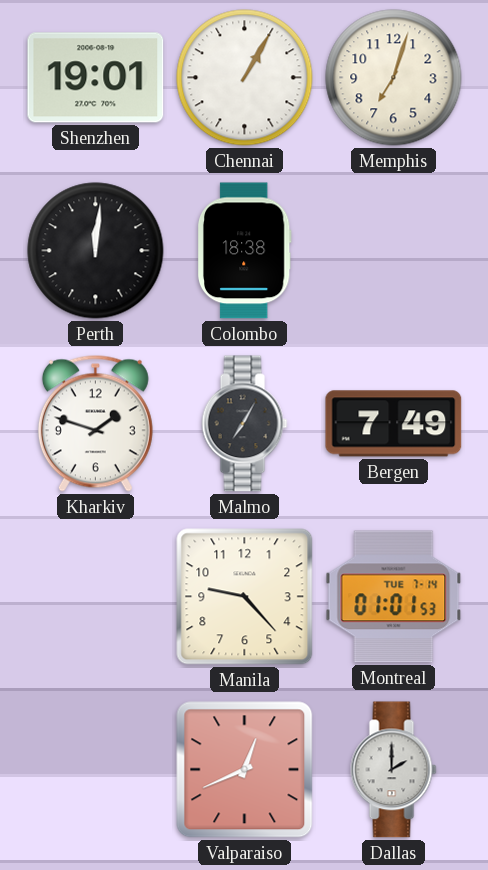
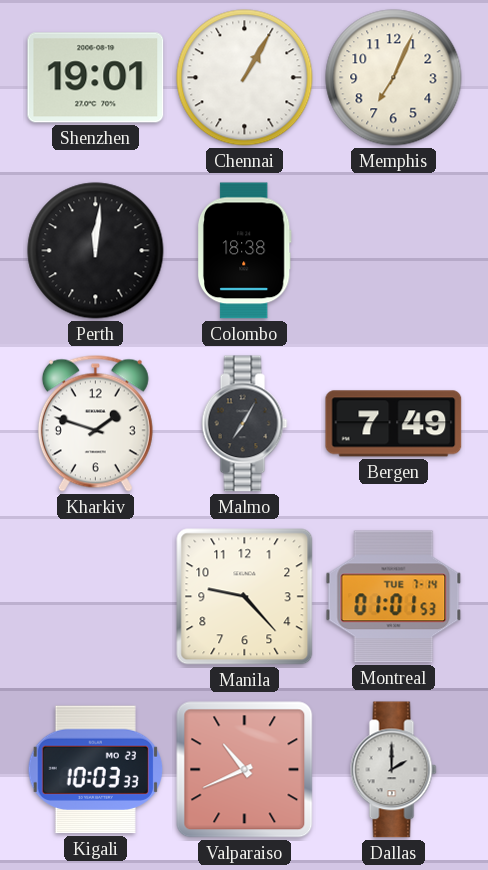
Memphis: 7:03 -> 7:04 (394, 78)
Kigali: none -> 10:03 (95, 770)
Valparaiso: 12:41 -> 10:41 (245, 770)
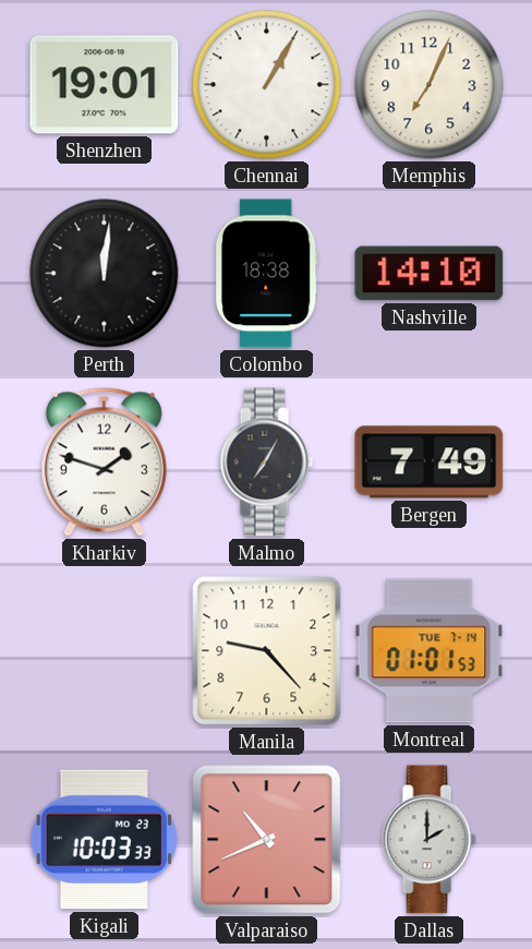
Nashville: none -> 14:10 (430, 274)
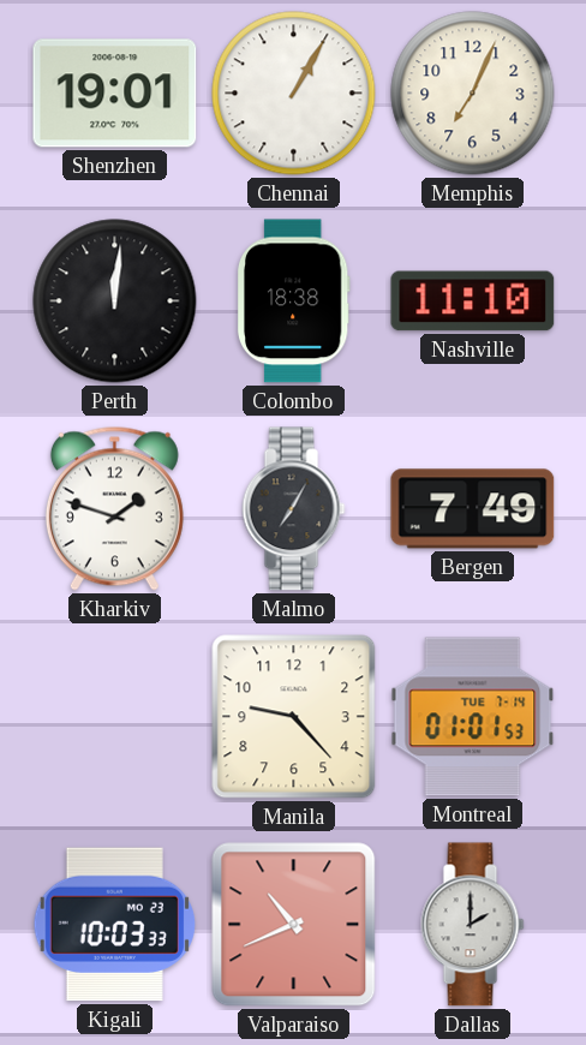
Nashville: 14:10 -> 11:10 (473, 301)
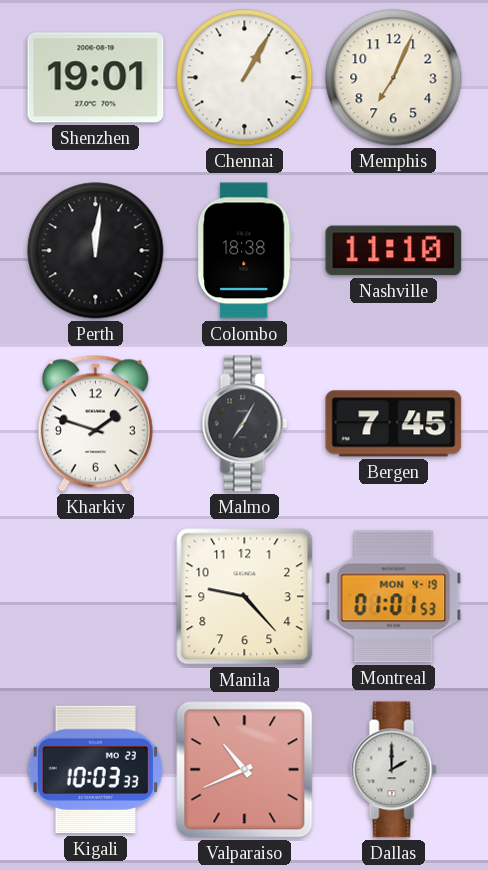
Bergen: 7:49 -> 7:45 (394, 424)
Montreal date: TUE 7-14 -> MON 4-19 (394, 597)
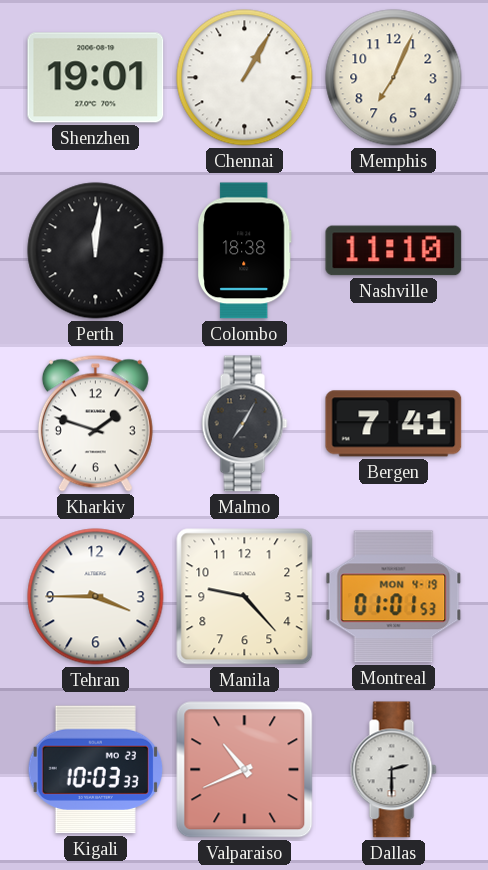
Bergen: 7:45 -> 7:41 (394, 424)
Tehran: none -> 3:45 (96, 597)
Dallas: 2:00 -> 2:30 (394, 770)
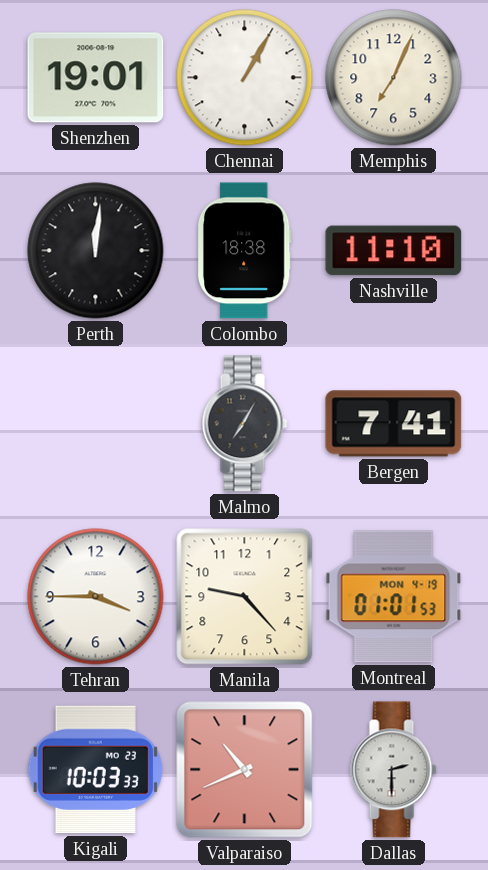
Kharkiv: 1:48 -> none (95, 423)
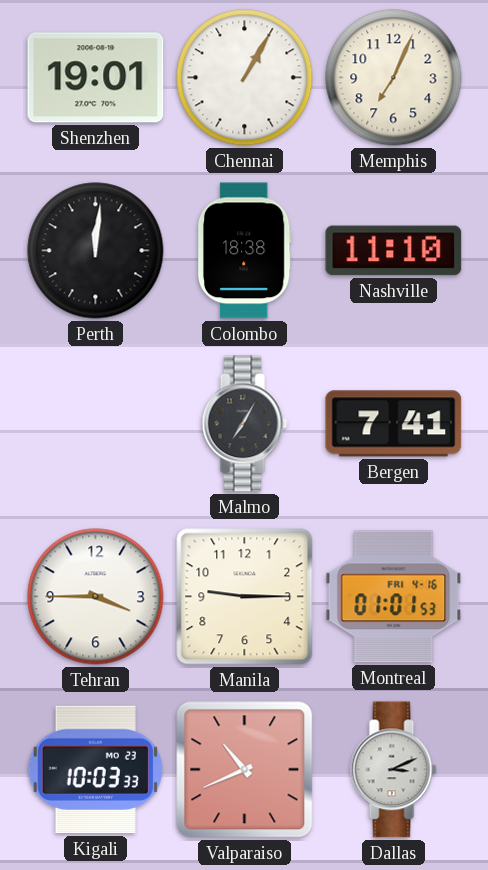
Manila: 9:23 -> 9:15 (245, 597)
Montreal date: MON 4-19 -> FRI 4-16 (394, 597)
Dallas: 2:30 -> 3:11 (394, 770)
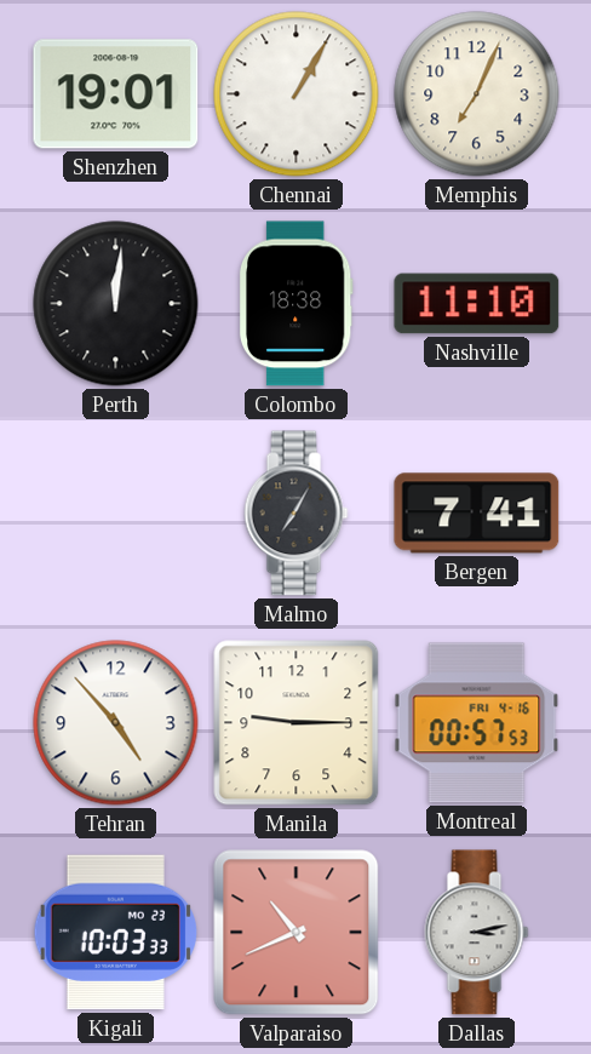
Tehran: 3:45 -> 4:53 (116, 723)
Montreal: 01:01 -> 00:57 (477, 723)
Dallas: 3:11 -> 3:13 (477, 933)
